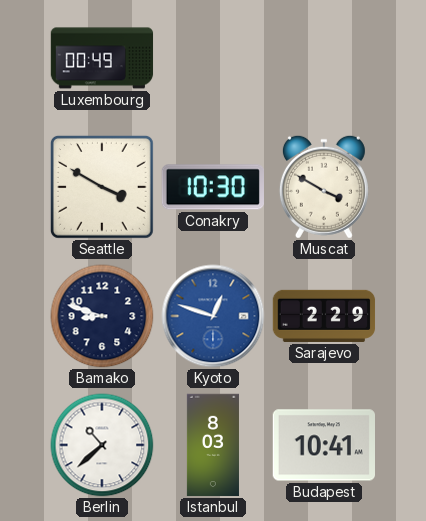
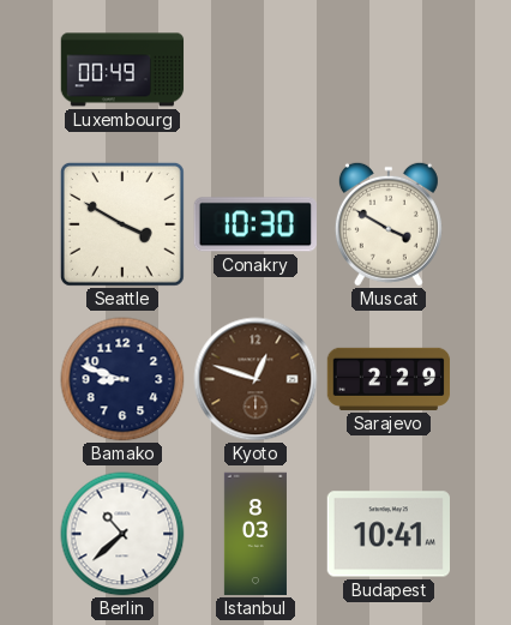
Kyoto dial: blue -> brown (256, 379)
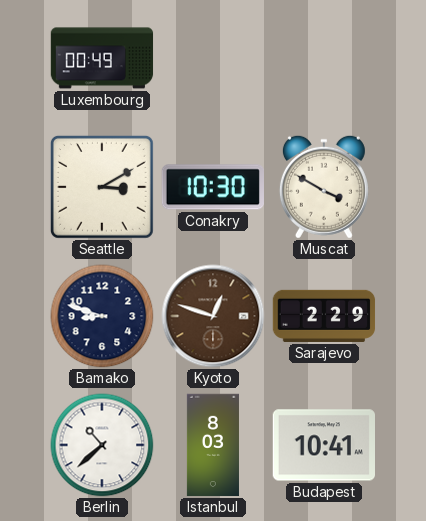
Seattle: 3:50 -> 3:10 (102, 187)
